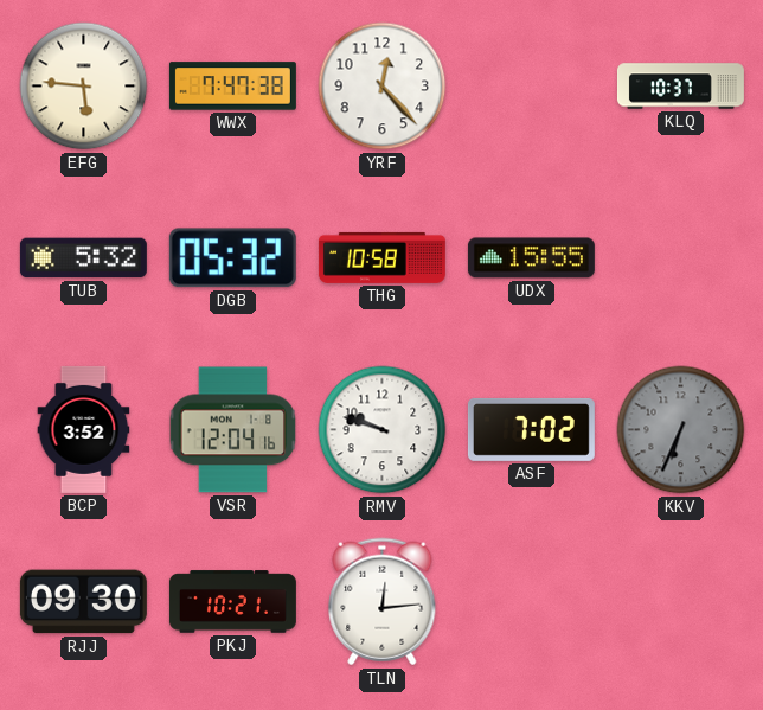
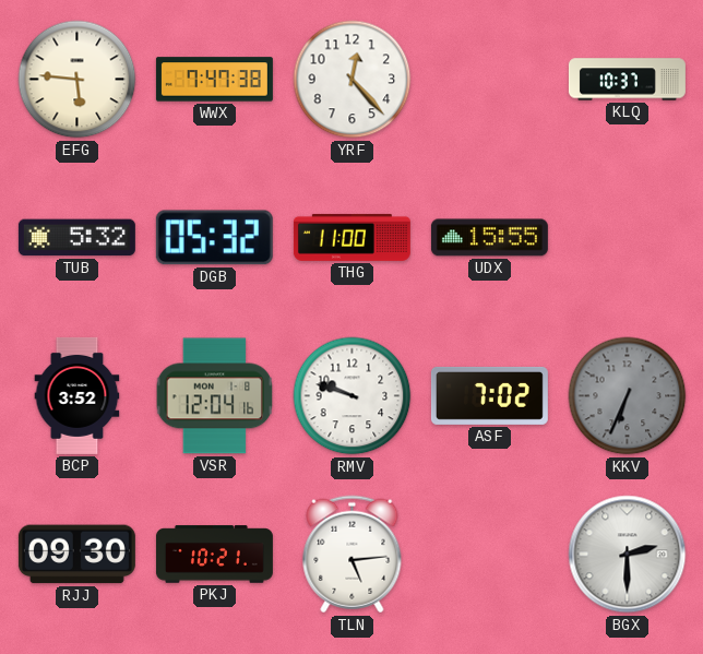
THG: 10:58 -> 11:00 (352, 237)
TLN: 12:14 -> 5:14 (353, 555)
BGX: none -> 2:30 (628, 555)
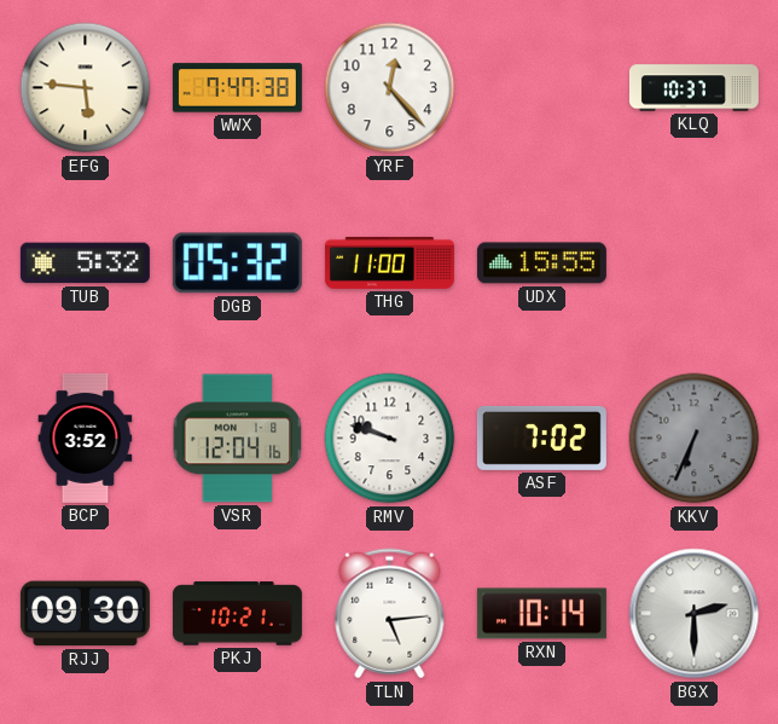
RXN: none -> 10:14 (541, 614)
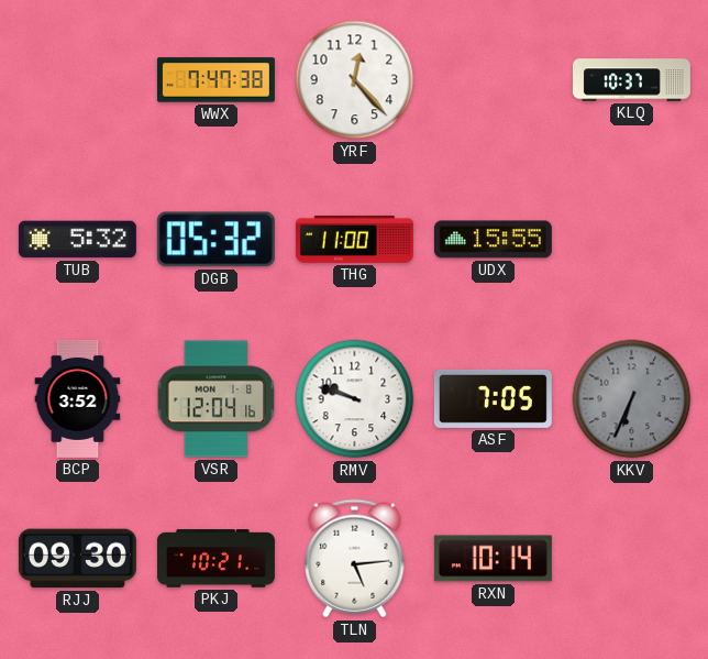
EFG: 5:46 -> none (86, 88)
ASF: 7:02 -> 7:05 (493, 398)
BGX: 2:30 -> none (695, 614)
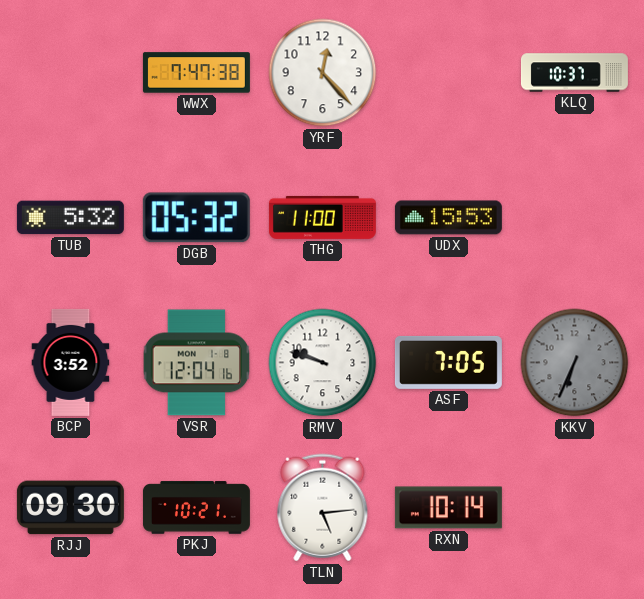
UDX: 15:55 -> 15:53 (448, 218)
